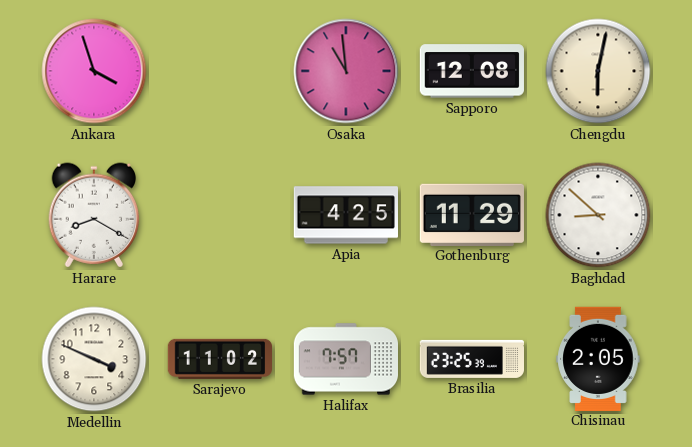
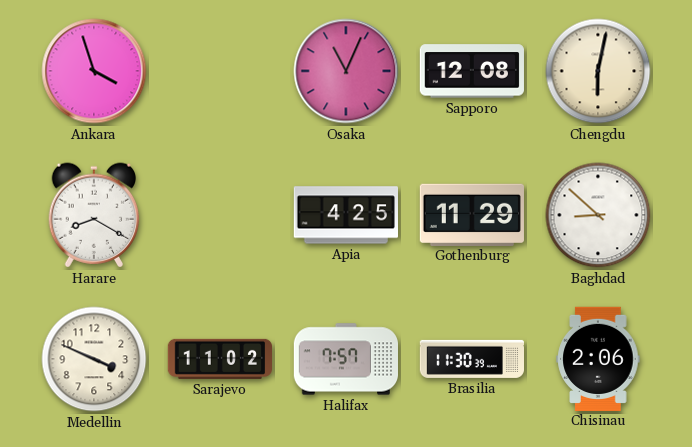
Osaka: 10:59 -> 11:04 (346, 71)
Brasilia: 23:25 -> 11:30 (471, 359)
Chisinau: 2:05 -> 2:06 (598, 358)
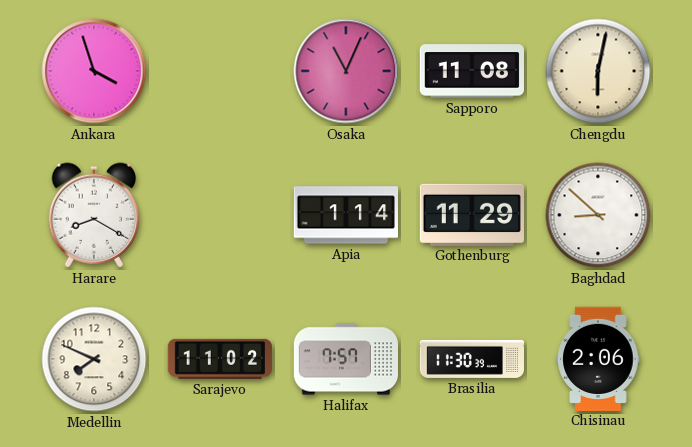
Sapporo: 12:08 -> 11:08 (472, 71)
Apia: 4:25 -> 1:14 (345, 215)
Medellin: 3:49 -> 7:49 (94, 359)
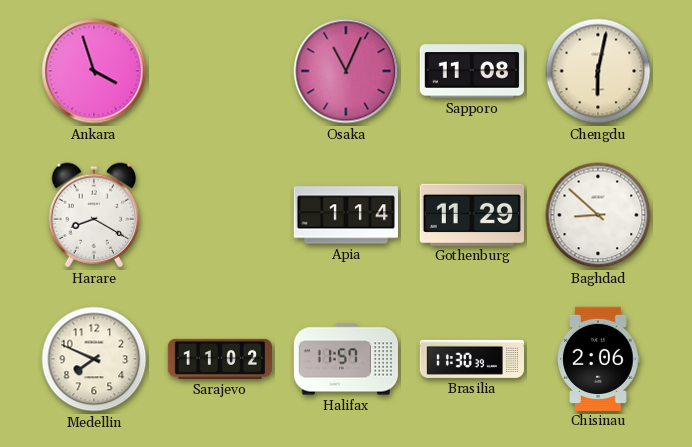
Halifax: 7:57 -> 11:57 (345, 359)
